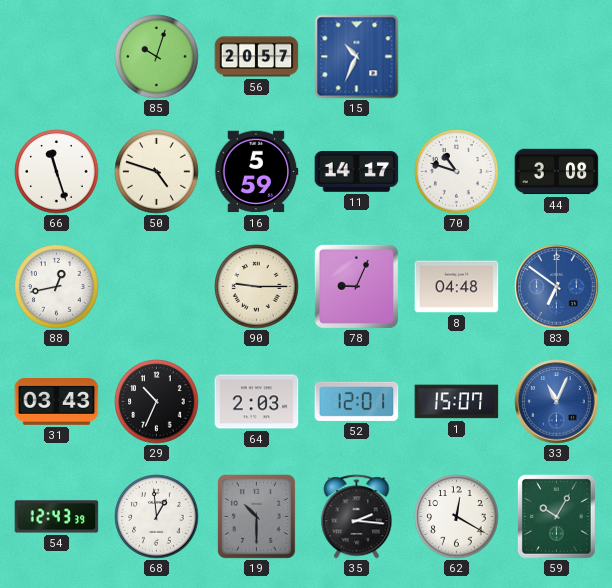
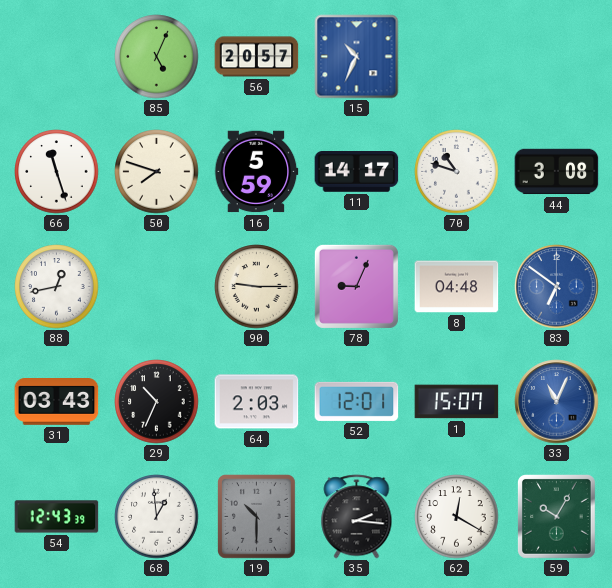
85: 10:03 -> 5:04 (157, 57)
50: 4:48 -> 7:48 (157, 172)
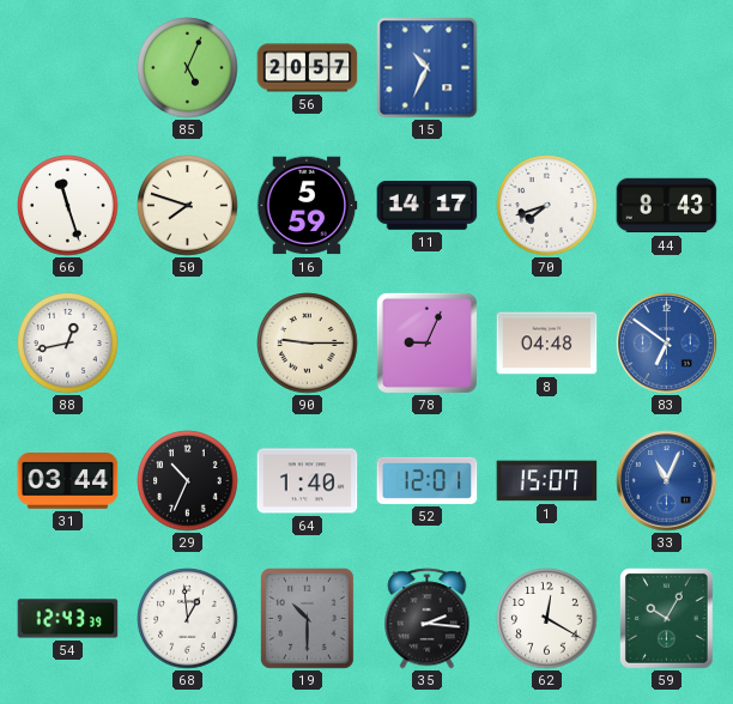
70: 10:48 -> 7:42 (547, 206)
44: 3:08 -> 8:43 (667, 206)
31: 03:43 -> 03:44 (68, 481)
64: 2:03 -> 1:40 (308, 481)
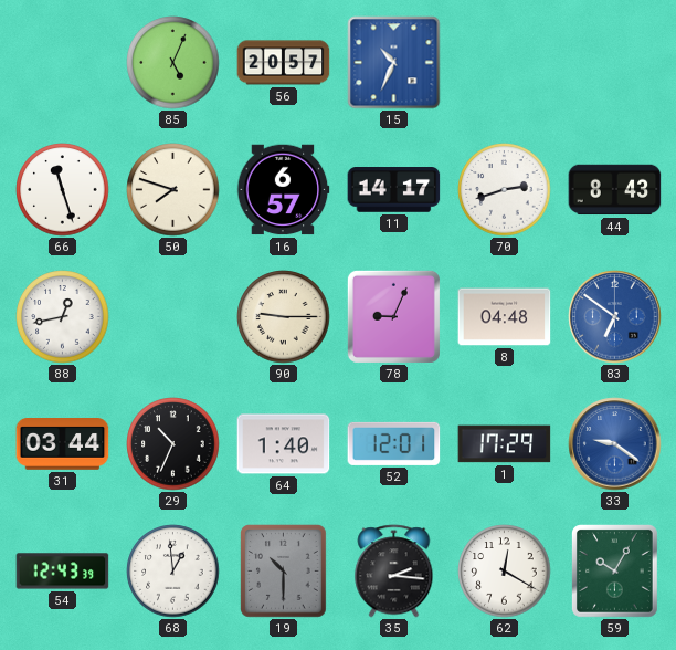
16: 5:59 -> 6:57 (283, 190)
70: 7:42 -> 2:42 (505, 190)
1: 15:07 -> 17:29 (505, 444)
33: 11:04 -> 9:21 (615, 444)
